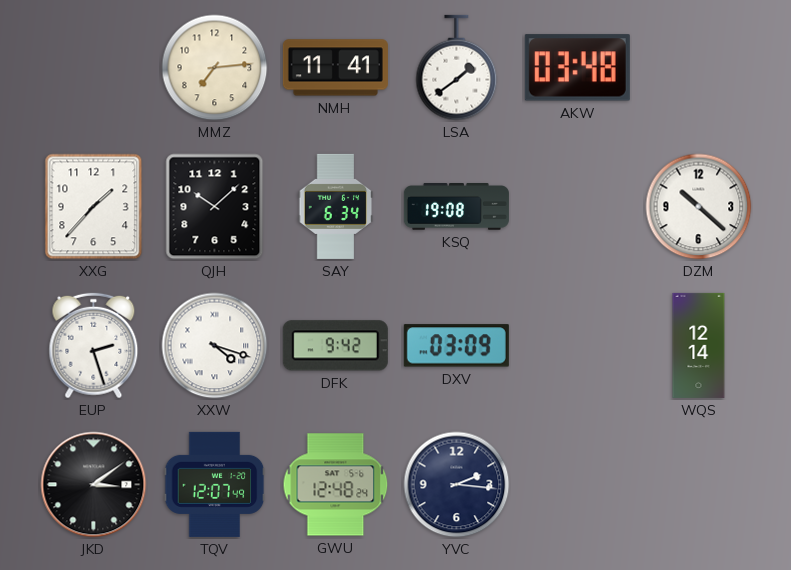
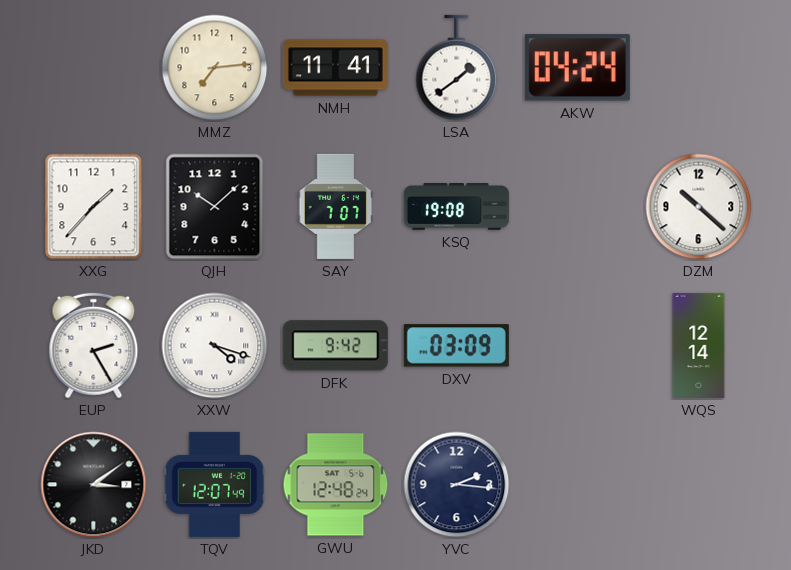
AKW: 03:48 -> 04:24 (577, 68)
SAY: 6:34 -> 7:07 (336, 206)
EUP: 2:27 -> 2:25 (94, 346)
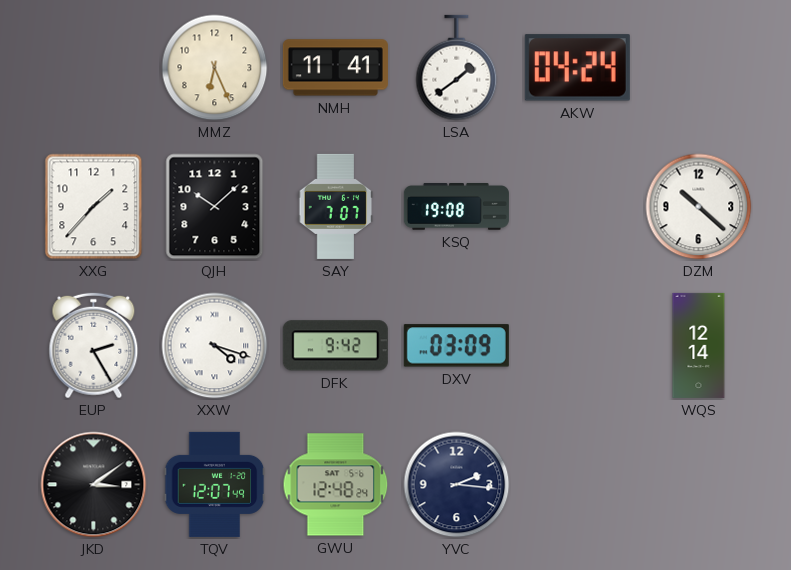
MMZ: 7:14 -> 6:26 (215, 68)
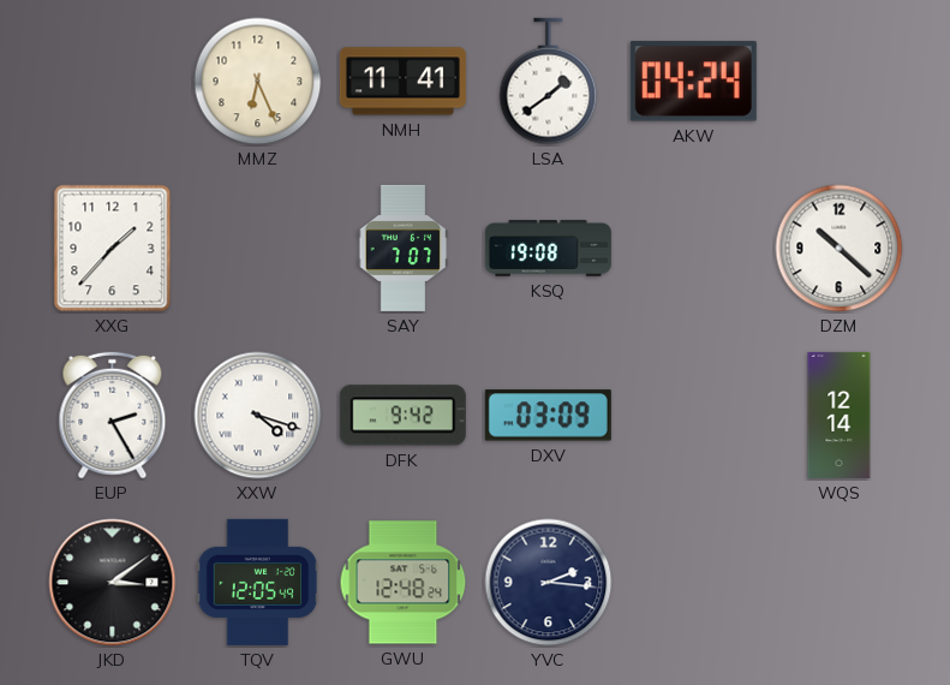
QJH: 10:08 -> none (215, 207)
TQV: 12:07 -> 12:05 (258, 582)
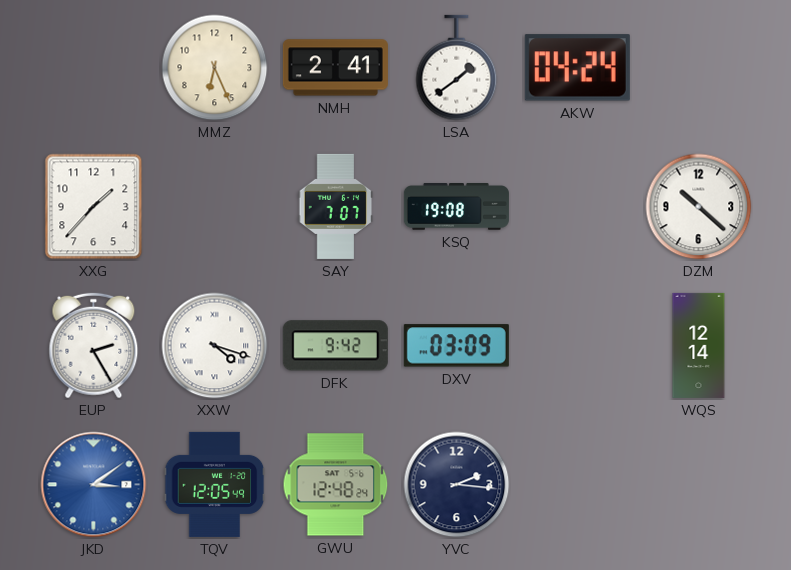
NMH: 11:41 -> 2:41 (335, 68)
JKD dial: black -> blue (94, 485)
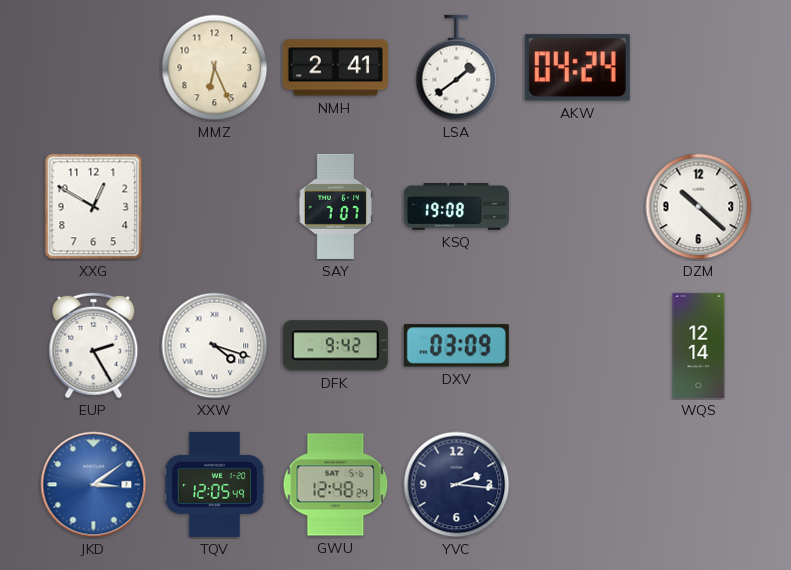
XXG: 1:37 -> 12:50 (94, 207)
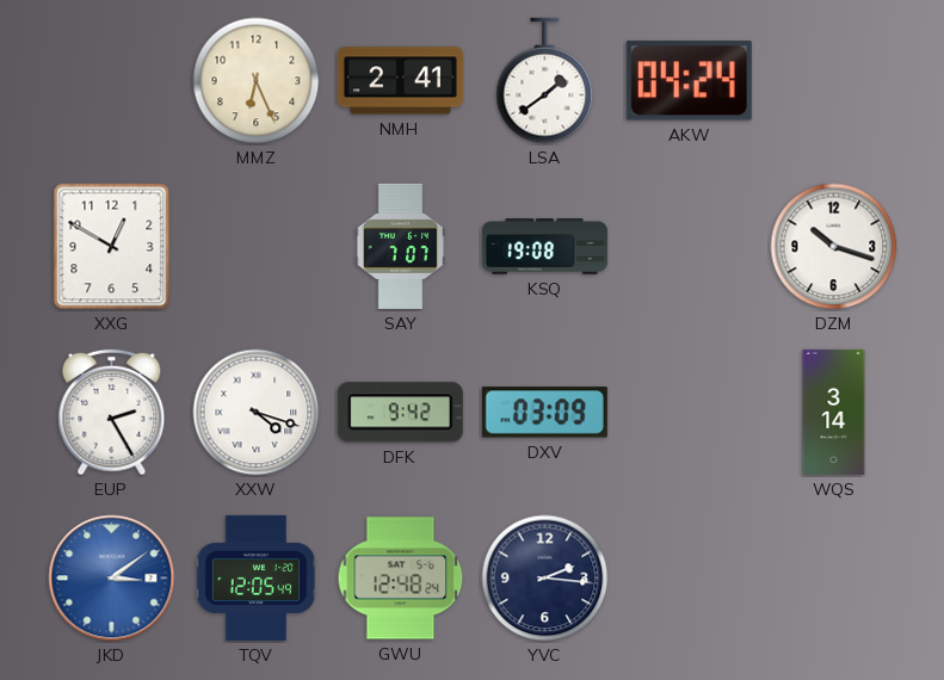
DZM: 10:22 -> 10:18 (834, 247)
WQS: 12:14 -> 3:14 (834, 412)
